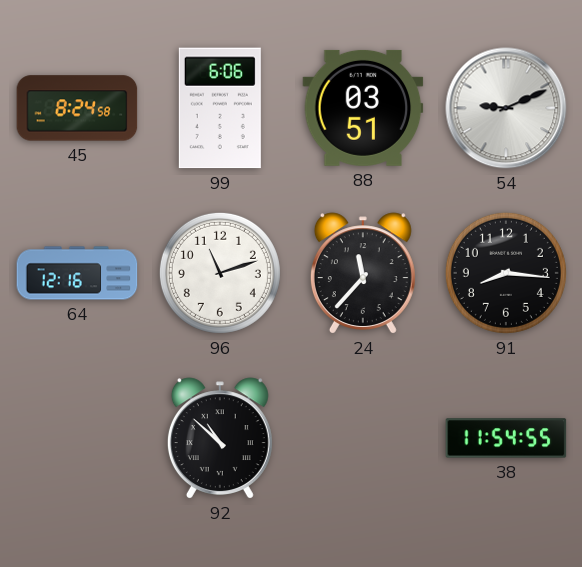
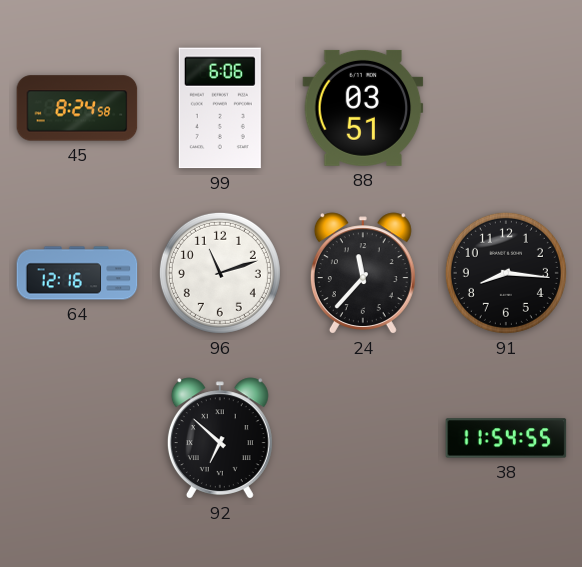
54: 9:11 -> none (506, 108)
92: 10:52 -> 6:52 (220, 438)
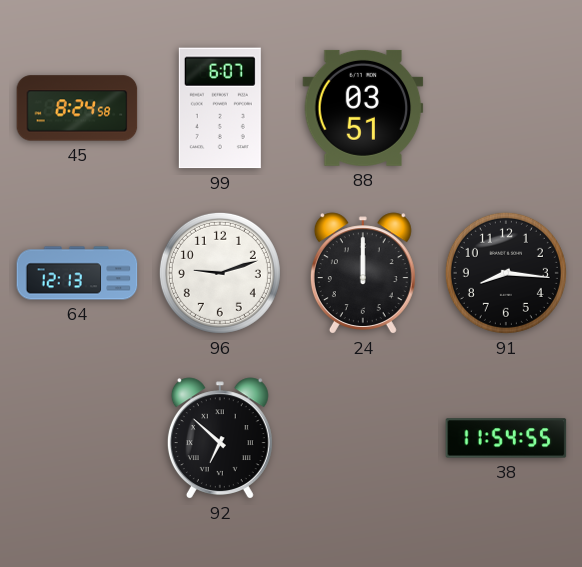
99: 6:06 -> 6:07 (220, 108)
64: 12:16 -> 12:13 (77, 273)
96: 11:12 -> 9:12 (220, 273)
24: 11:37 -> 12:00 (363, 273)
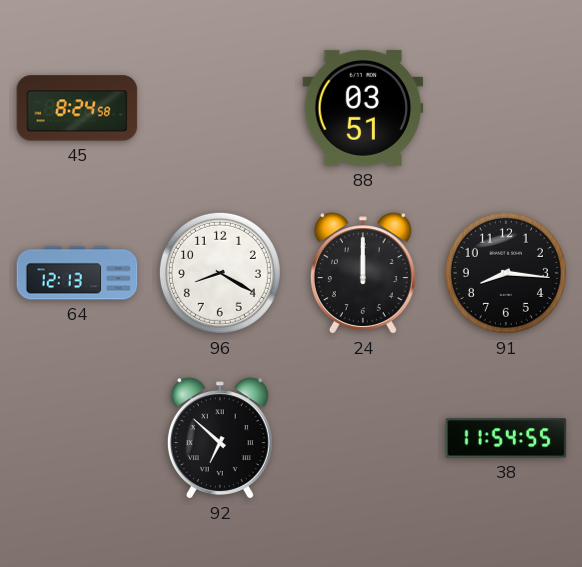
99: 6:07 -> none (220, 108)
96: 9:12 -> 8:20 (220, 273)
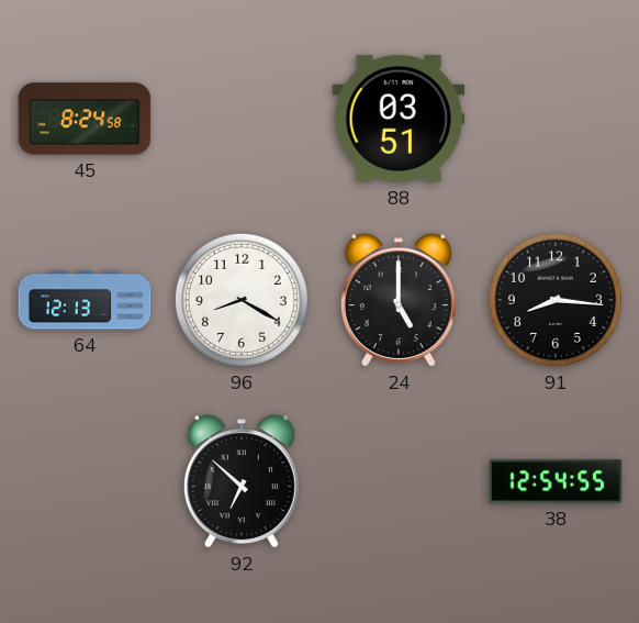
24: 12:00 -> 5:00 (399, 300)
38: 11:54 -> 12:54 (556, 481)
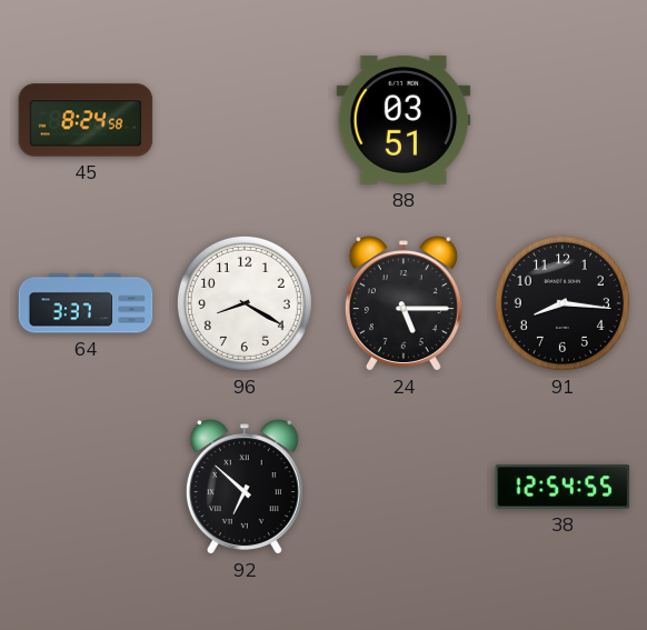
64: 12:13 -> 3:37 (86, 303)
24: 5:00 -> 5:15 (404, 303)
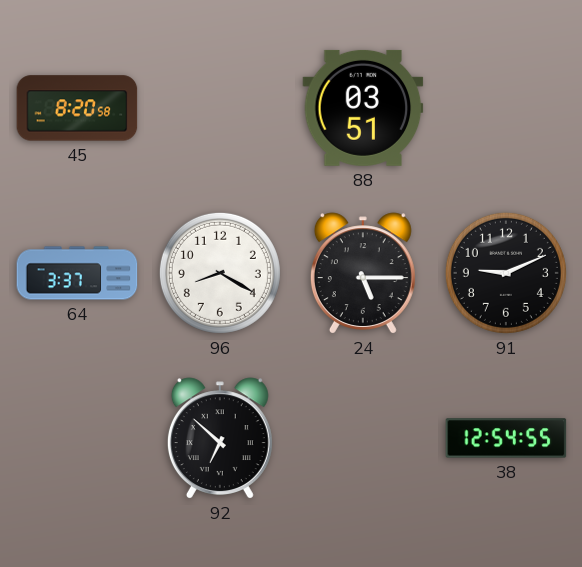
45: 8:24 -> 8:20 (77, 108)
91: 8:16 -> 9:11 (506, 273)
